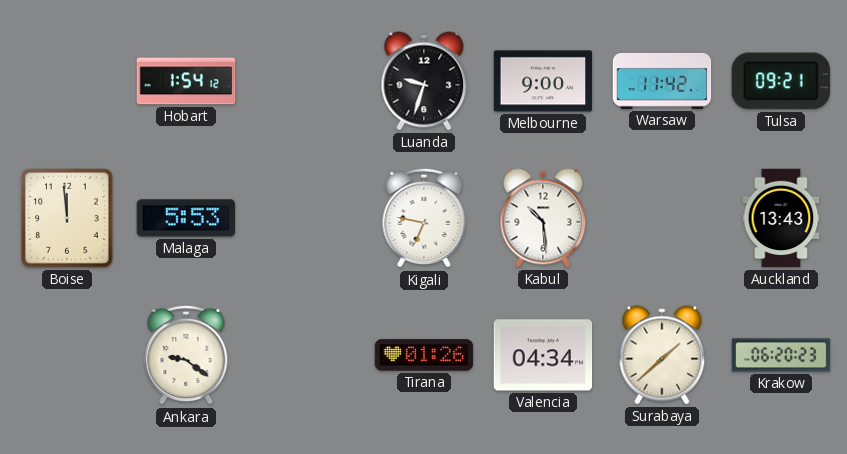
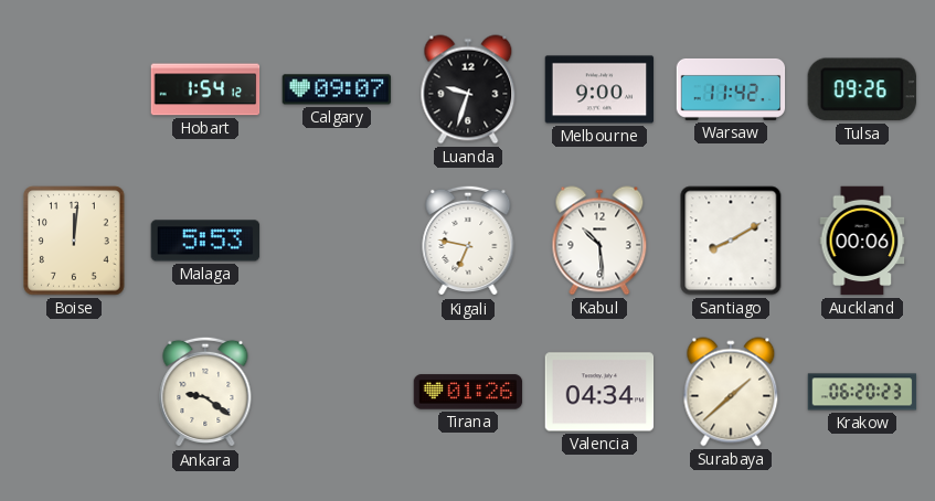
Calgary: none -> 09:07 (337, 89)
Tulsa: 09:21 -> 09:26 (862, 89)
Boise: 11:59 -> 12:01 (74, 241)
Santiago: none -> 8:10 (731, 241)
Auckland: 13:43 -> 00:06 (862, 241)
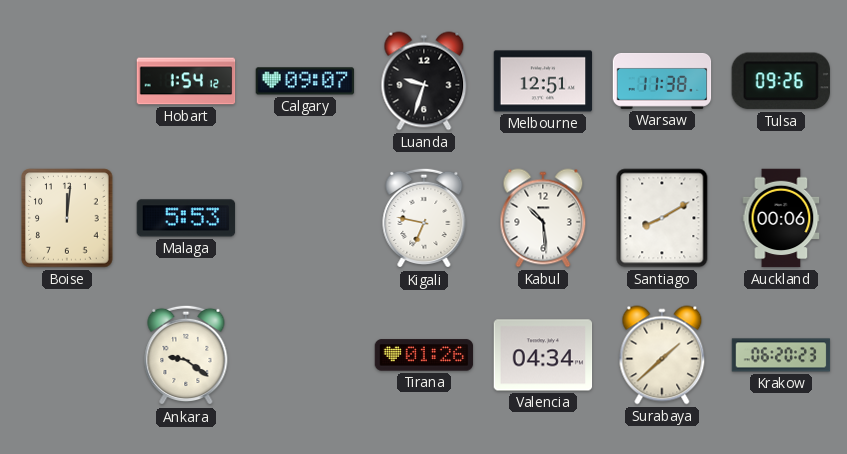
Melbourne: 9:00 -> 12:51 (543, 81)
Warsaw: 11:42 -> 11:38 (662, 81)
